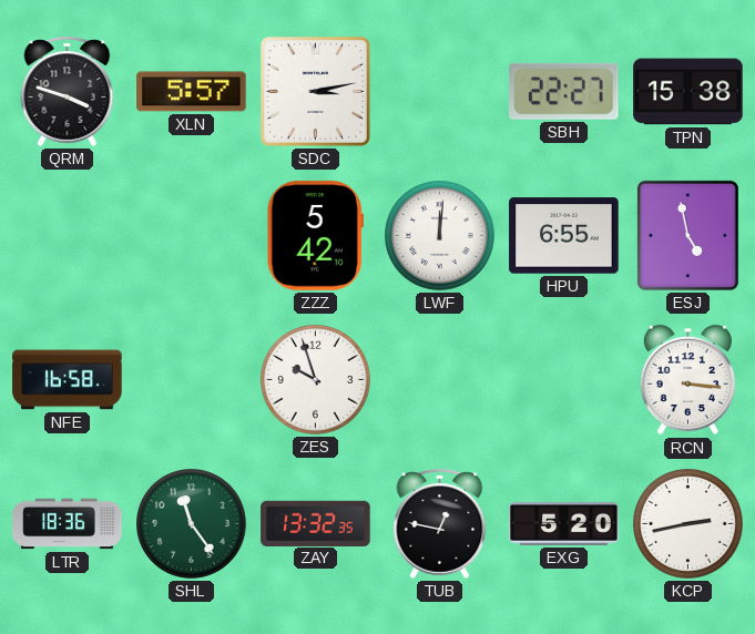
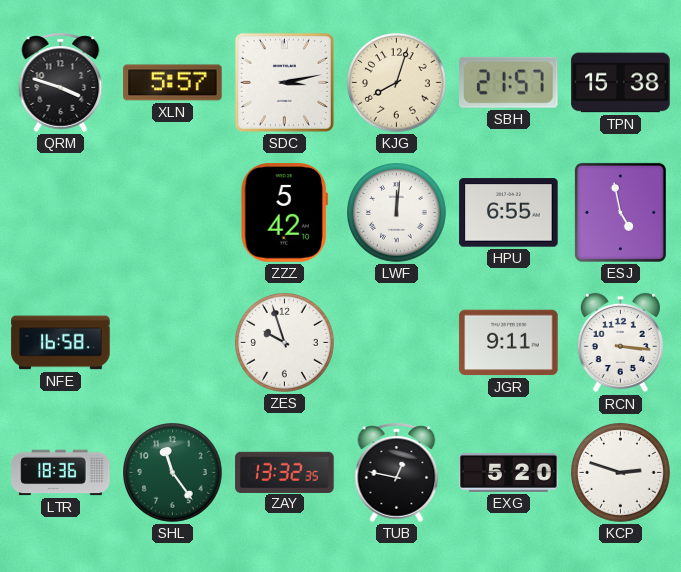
KJG: none -> 8:03 (397, 83)
SBH: 22:27 -> 21:57 (509, 82)
JGR: none -> 9:11 (509, 343)
KCP: 2:43 -> 2:48 (621, 473)
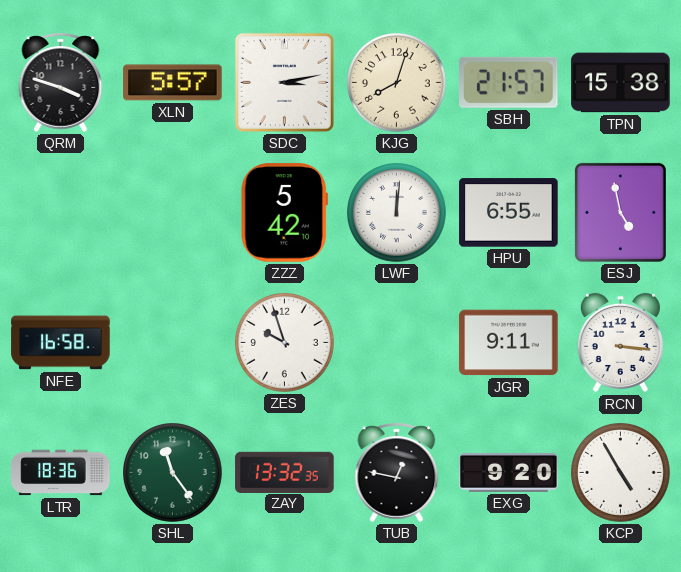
EXG: 5:20 -> 9:20 (509, 473)
KCP: 2:48 -> 4:55 (621, 473)
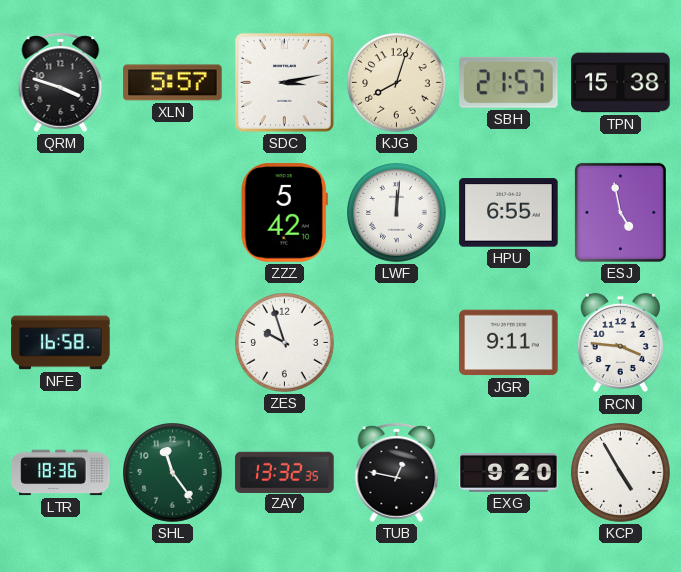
RCN: 3:16 -> 3:46 (620, 343)
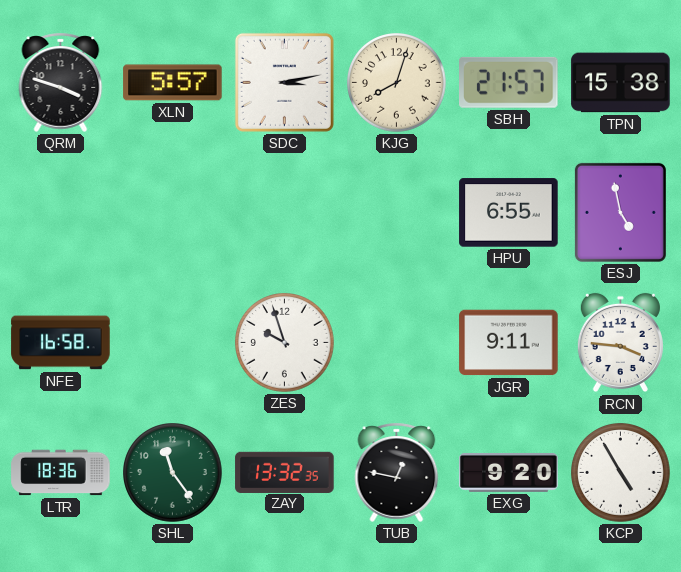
ZZZ: 5:42 -> none (284, 213)
LWF: 12:01 -> none (397, 213)
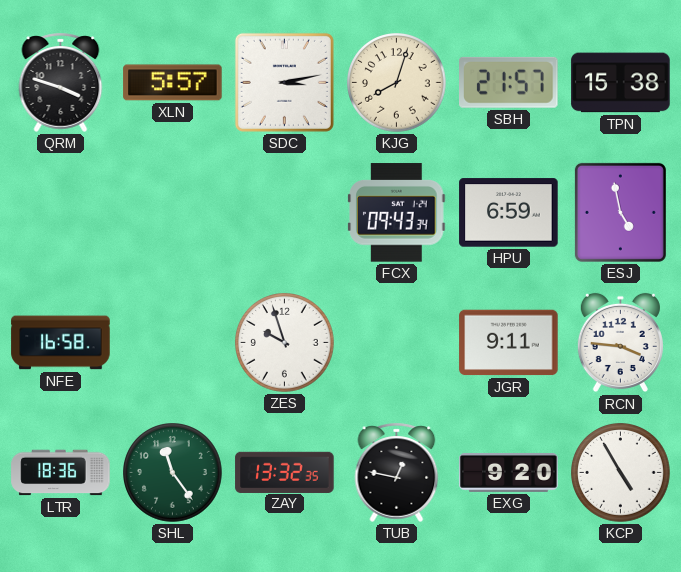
FCX: none -> 09:43 (397, 213)
HPU: 6:55 -> 6:59 (509, 213)
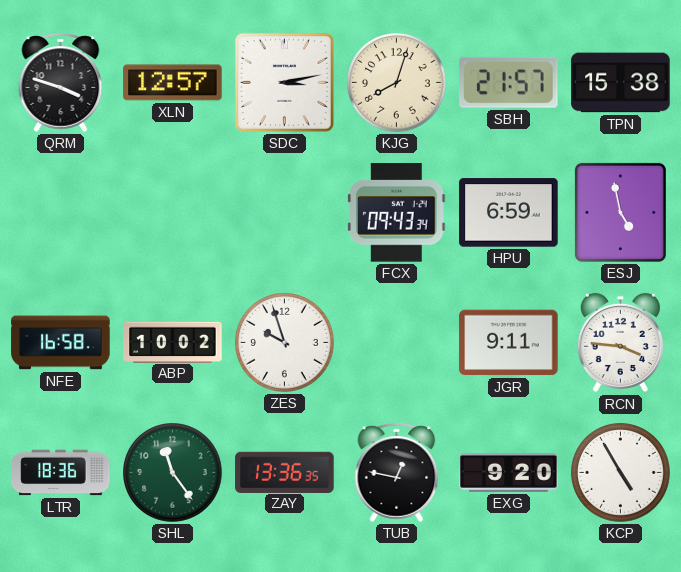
XLN: 5:57 -> 12:57 (173, 83)
ABP: none -> 10:02 (173, 342)
ZAY: 13:32 -> 13:36 (285, 472)
